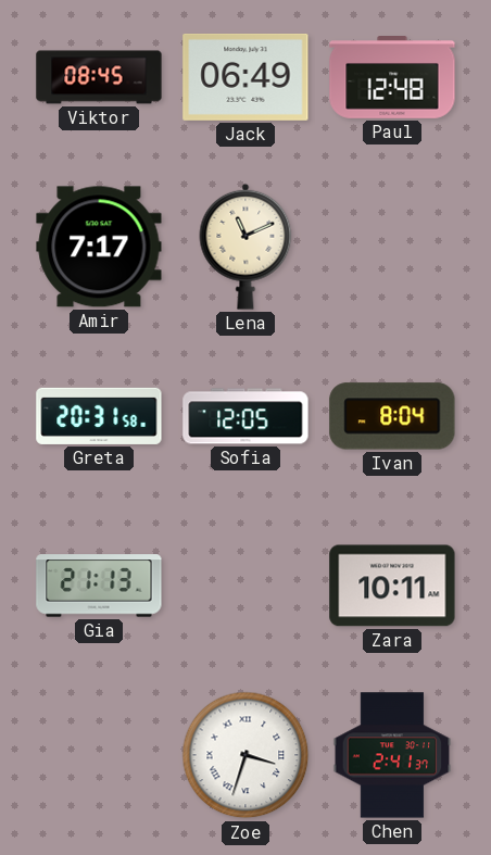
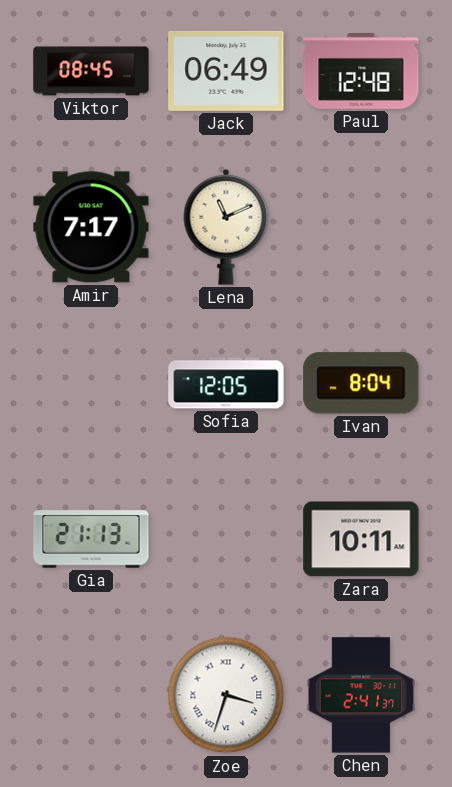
Greta: 20:31 -> none (99, 416)
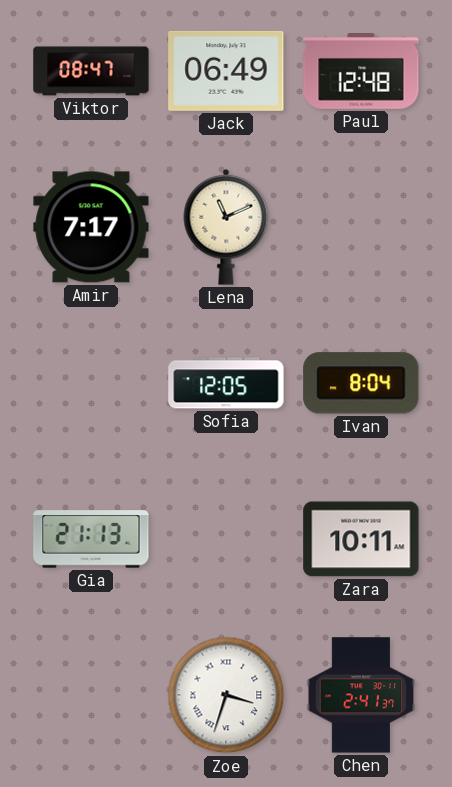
Viktor: 08:45 -> 08:47 (91, 71)
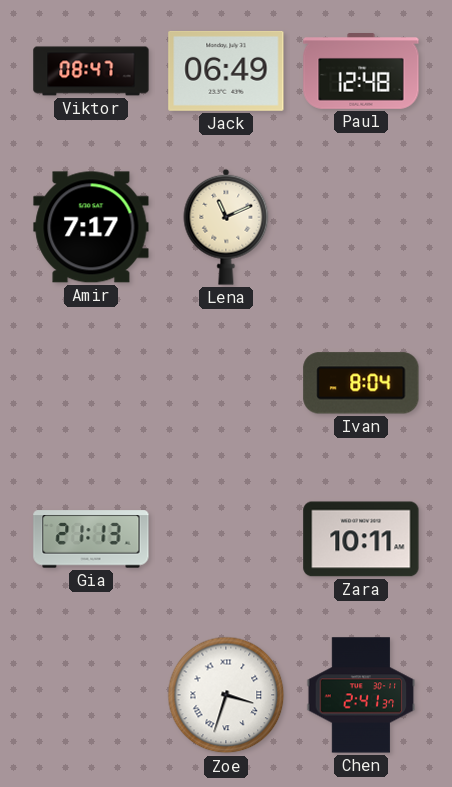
Sofia: 12:05 -> none (226, 383)
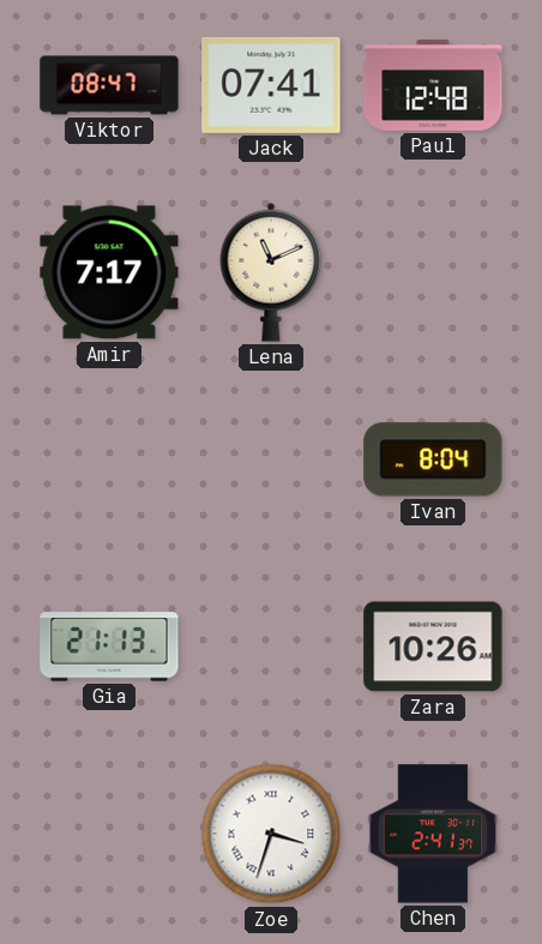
Jack: 06:49 -> 07:41 (271, 85)
Zara: 10:11 -> 10:26 (433, 647)
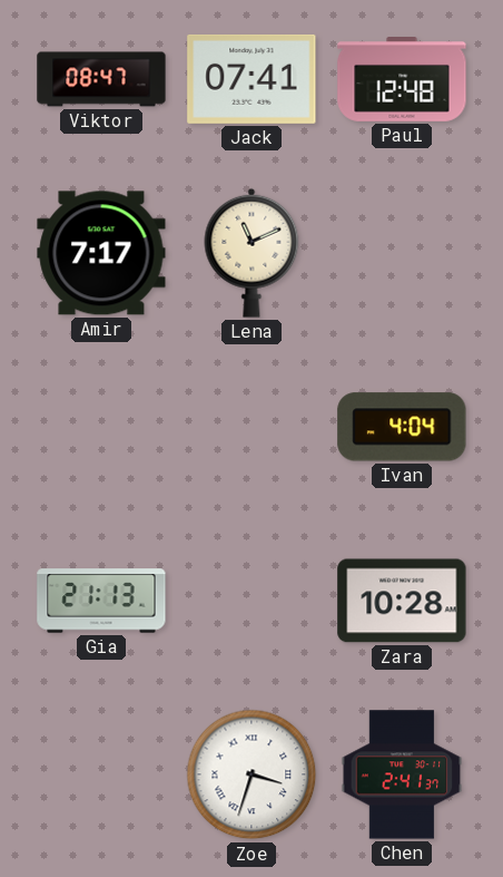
Ivan: 8:04 -> 4:04 (402, 427)
Zara: 10:26 -> 10:28 (402, 601)
